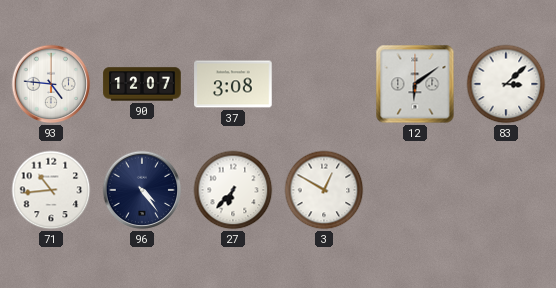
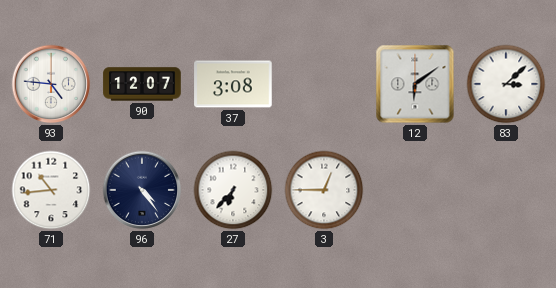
3: 12:50 -> 12:45 (324, 190)
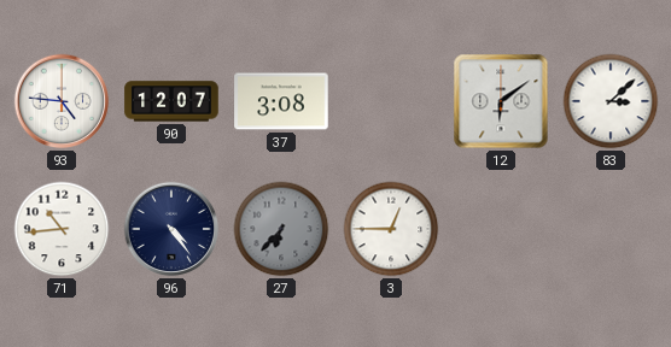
27 dial: white -> grey (281, 229)
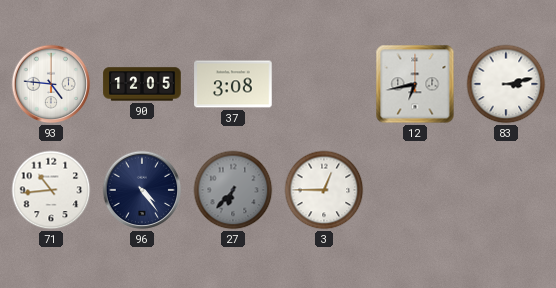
90: 12:07 -> 12:05 (142, 84)
12: 6:09 -> 6:43 (415, 84)
83: 3:08 -> 3:13 (506, 84)
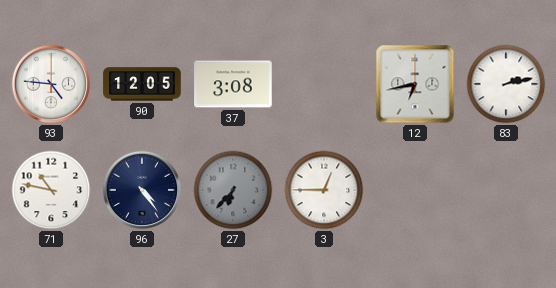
83: 3:13 -> 2:13 (506, 84)
71: 10:44 -> 10:47 (51, 190)
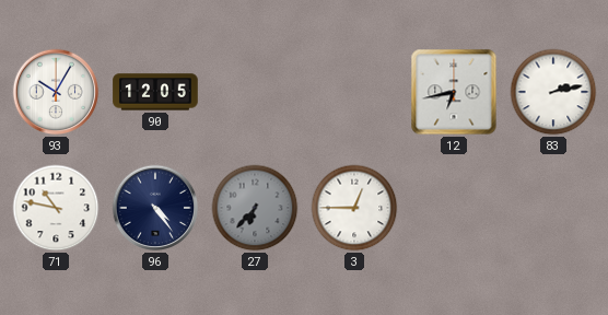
93: 4:46 -> 10:05 (56, 92)
37: 3:08 -> none (233, 84)
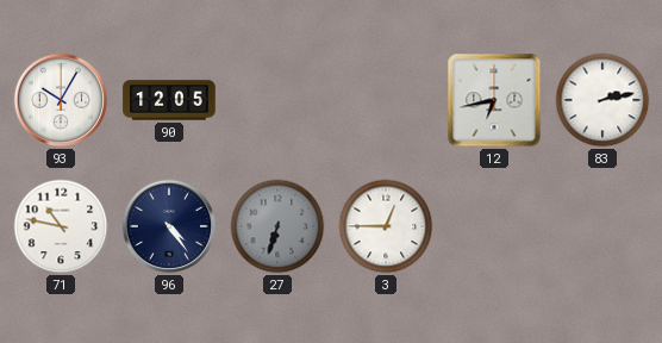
27: 6:37 -> 6:33 (277, 226)
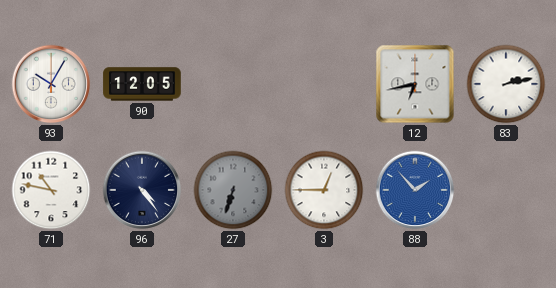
88: none -> 1:53 (415, 190)
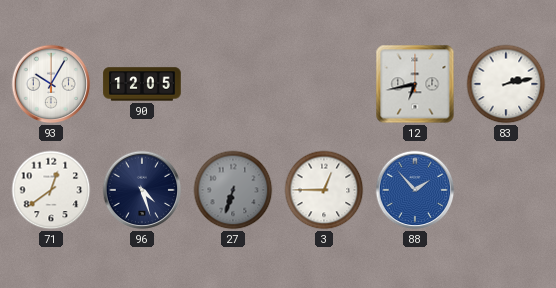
71: 10:47 -> 12:39 (51, 190)
96: 4:24 -> 4:27 (142, 190)
